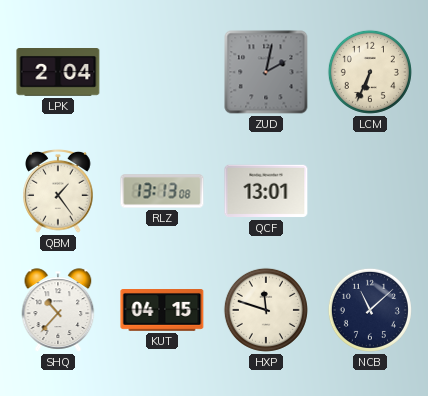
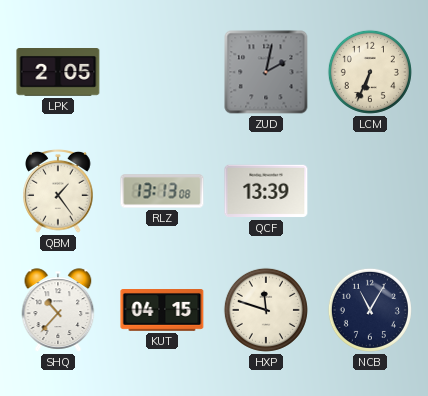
LPK: 2:04 -> 2:05 (58, 73)
QCF: 13:01 -> 13:39 (266, 191)
NCB: 11:08 -> 11:05 (370, 310)
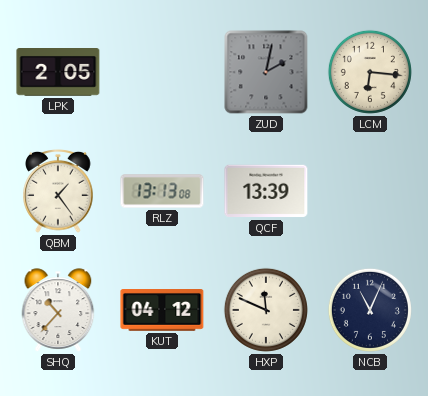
LCM: 6:34 -> 6:16 (370, 72)
KUT: 04:15 -> 04:12 (162, 311)
HXP: 11:48 -> 11:49 (266, 310)
NCB: 11:05 -> 11:04 (370, 310)
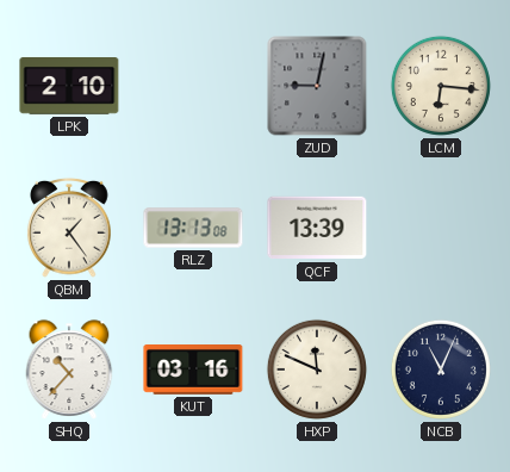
LPK: 2:05 -> 2:10 (69, 87)
ZUD: 2:02 -> 9:02 (317, 86)
KUT: 04:12 -> 03:16 (193, 371)
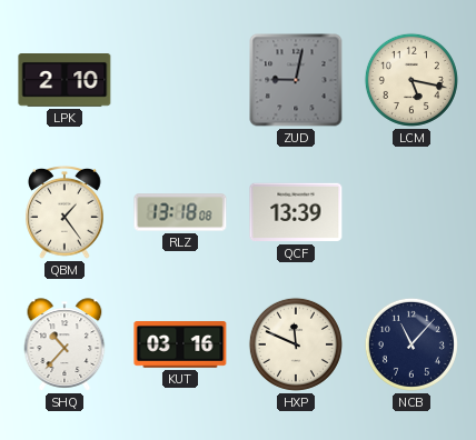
LCM: 6:16 -> 5:17 (411, 80)
RLZ: 13:13 -> 13:18 (180, 212)
NCB: 11:04 -> 11:07 (411, 344)
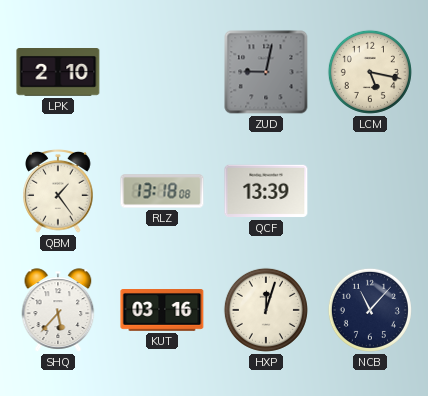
SHQ: 10:37 -> 5:37 (58, 310)
HXP: 11:49 -> 12:03 (266, 310)
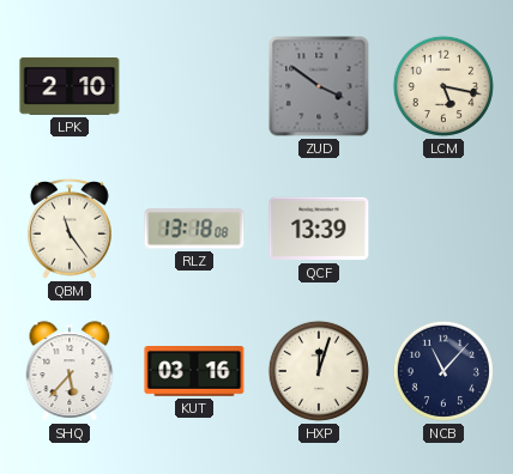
ZUD: 9:02 -> 3:51 (319, 86)
QBM: 1:24 -> 11:24 (70, 230)
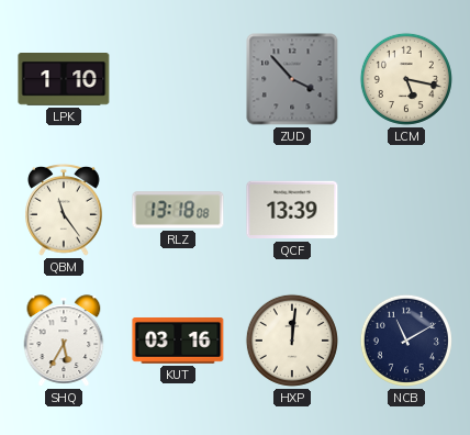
LPK: 2:10 -> 1:10 (64, 80)
ZUD: 3:51 -> 3:53 (292, 79)
SHQ: 5:37 -> 5:35 (64, 341)
HXP: 12:03 -> 12:01 (292, 341)
NCB: 11:07 -> 11:10 (406, 341)
